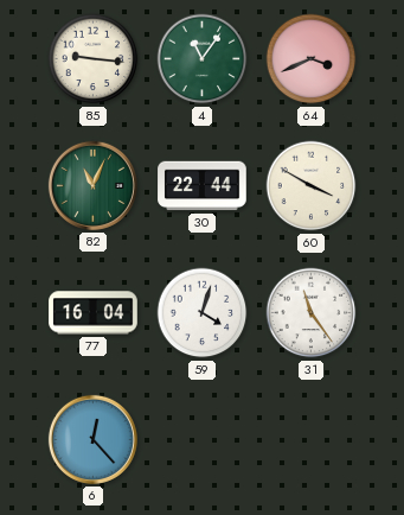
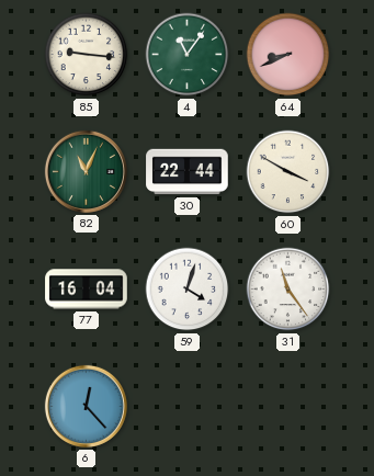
64: 3:41 -> 8:41 (288, 55)
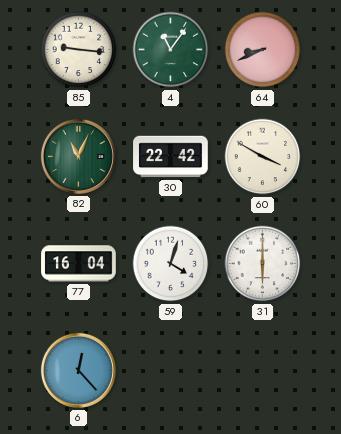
30: 22:44 -> 22:42 (171, 157)
31: 11:24 -> 6:00 (263, 264)
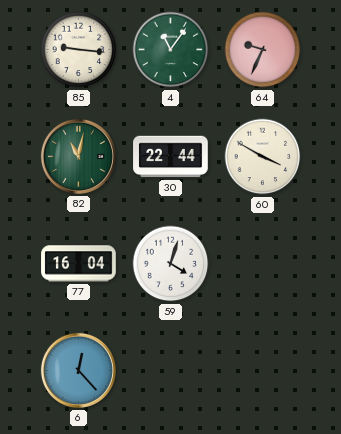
64: 8:41 -> 9:34 (263, 50)
82: 11:04 -> 11:02 (78, 156)
30: 22:42 -> 22:44 (171, 157)
31: 6:00 -> none (263, 264)
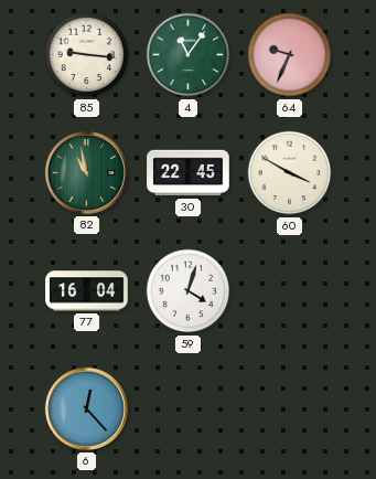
82: 11:02 -> 10:58 (86, 172)
30: 22:44 -> 22:45 (189, 173)
